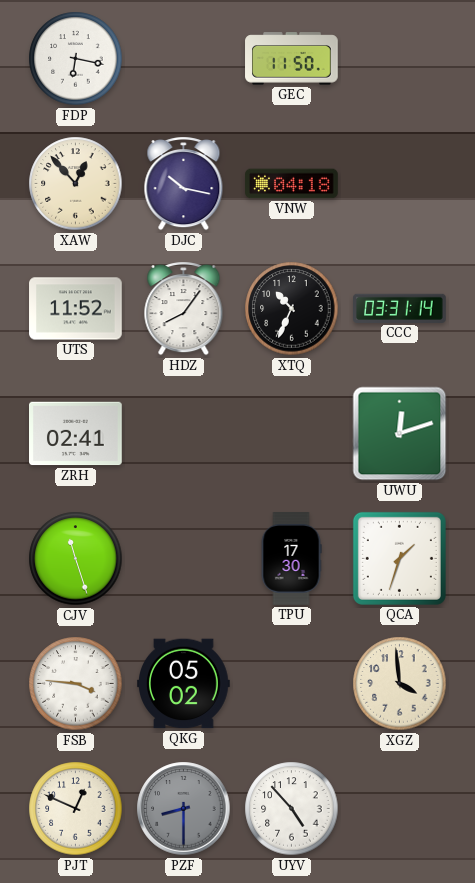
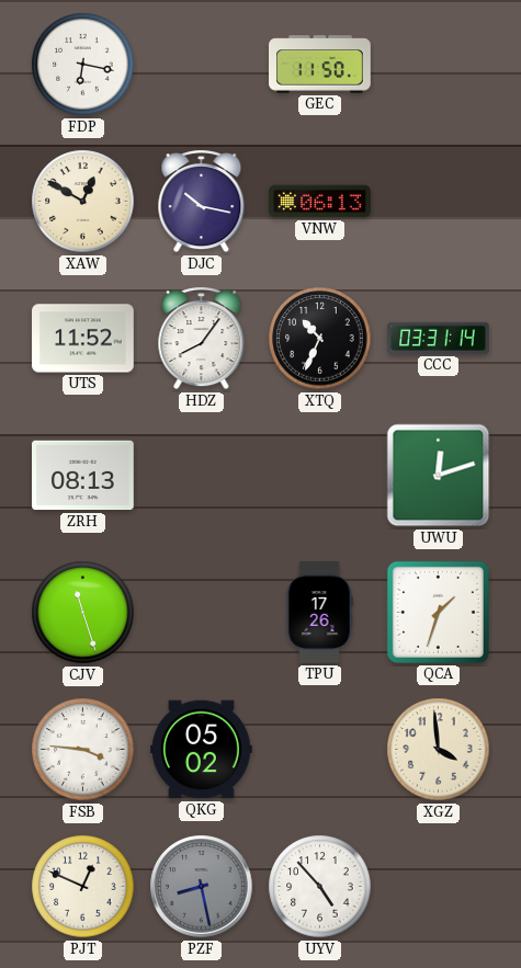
XAW: 12:53 -> 12:50 (83, 202)
VNW: 04:18 -> 06:13 (320, 202)
ZRH: 02:41 -> 08:13 (83, 476)
TPU: 17:30 -> 17:26 (319, 613)
PZF: 8:30 -> 8:28 (202, 887)
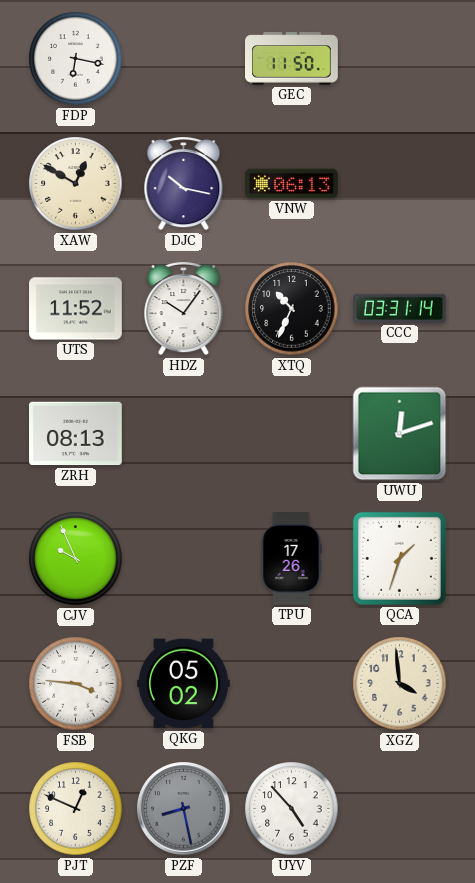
HDZ: 8:06 -> 10:06 (184, 309)
CJV: 11:27 -> 9:56 (76, 559)
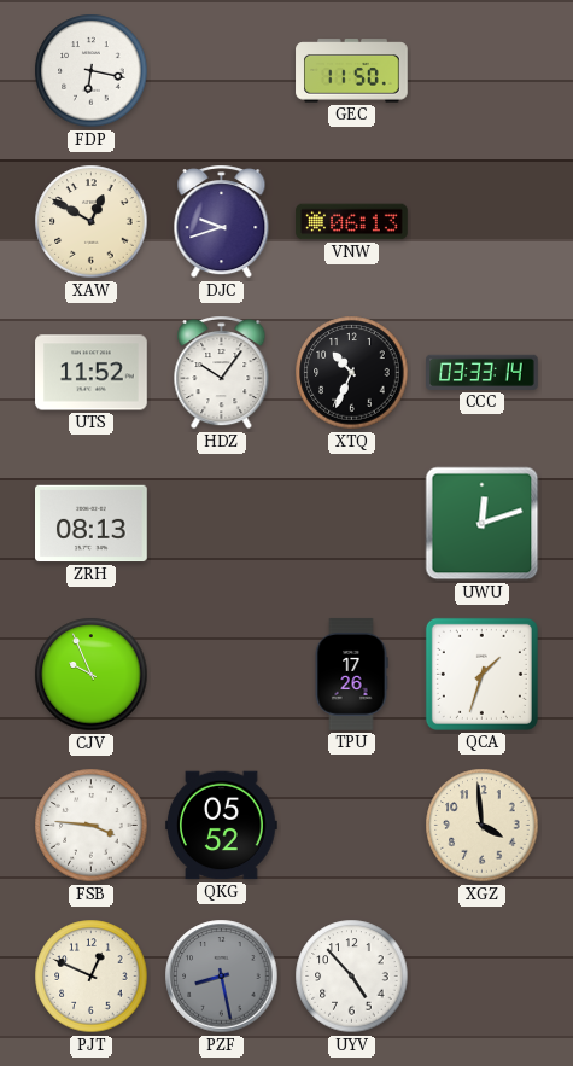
DJC: 10:17 -> 9:42 (222, 222)
CCC: 03:31 -> 03:33 (483, 372)
QKG: 05:02 -> 05:52 (222, 826)
